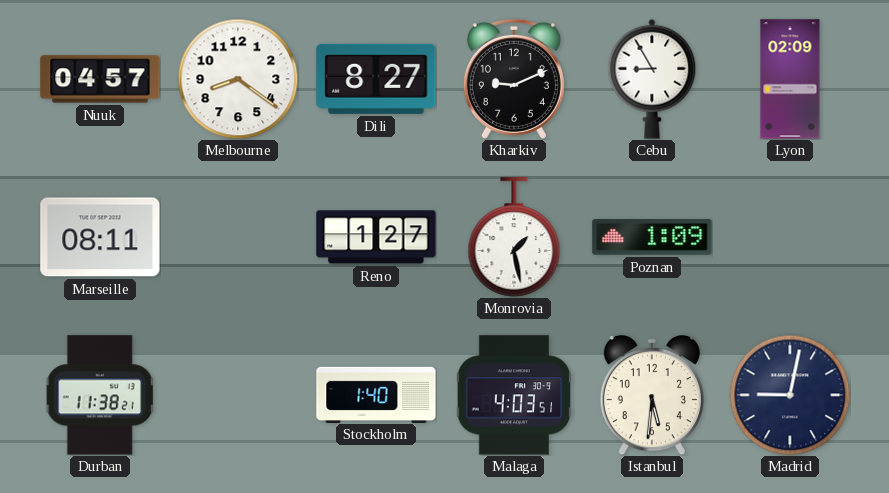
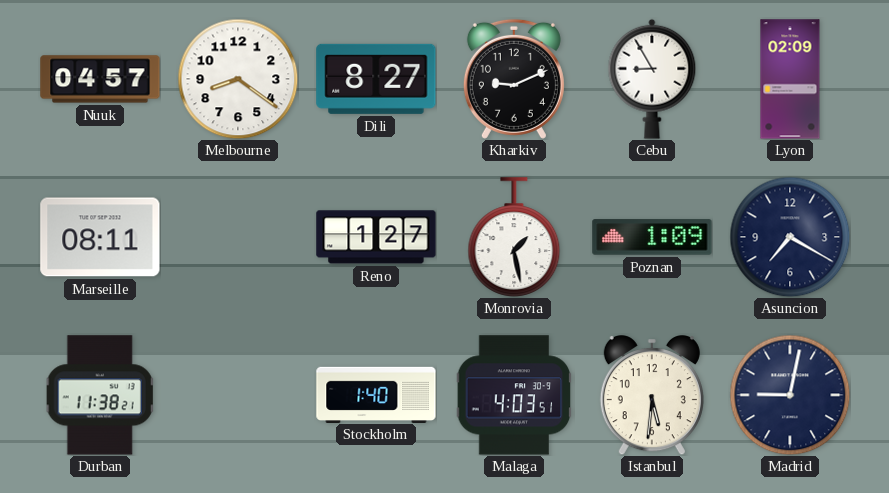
Asuncion: none -> 7:20 (790, 237)
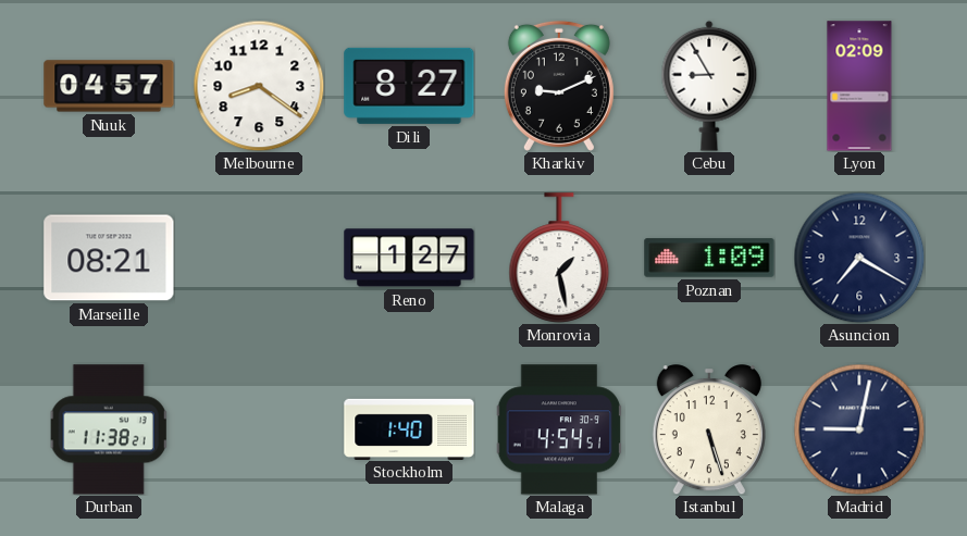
Marseille: 08:11 -> 08:21 (109, 258)
Malaga: 4:03 -> 4:54 (559, 429)
Istanbul: 5:31 -> 5:27 (709, 429)
